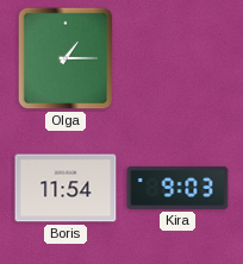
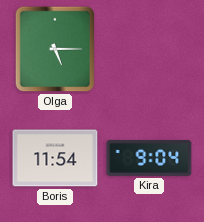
Olga: 1:15 -> 5:15 (55, 49)
Kira: 9:03 -> 9:04 (149, 158)
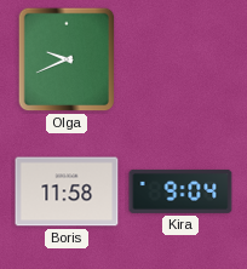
Olga: 5:15 -> 9:41 (67, 59)
Boris: 11:54 -> 11:58 (67, 191)
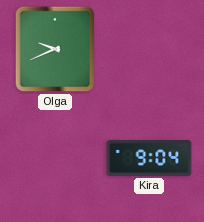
Boris: 11:58 -> none (67, 191)
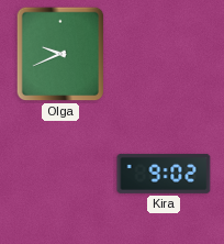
Kira: 9:04 -> 9:02 (164, 174)
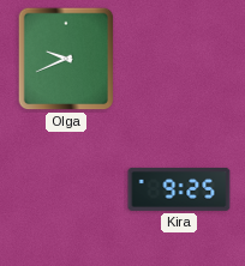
Kira: 9:02 -> 9:25 (179, 189)
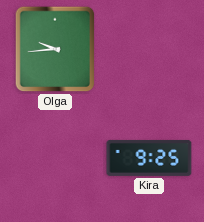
Olga: 9:41 -> 9:44 (55, 49)
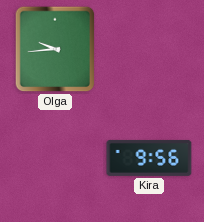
Kira: 9:25 -> 9:56 (149, 158)
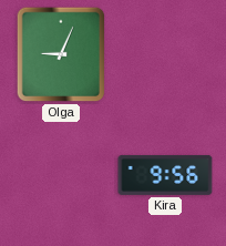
Olga: 9:44 -> 9:04 (61, 54)
